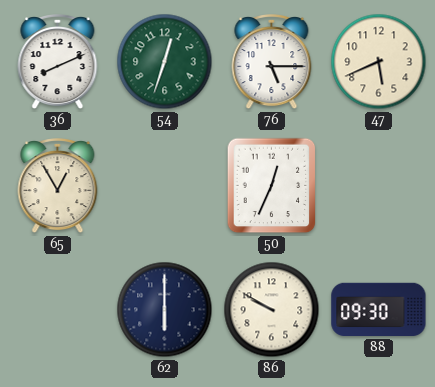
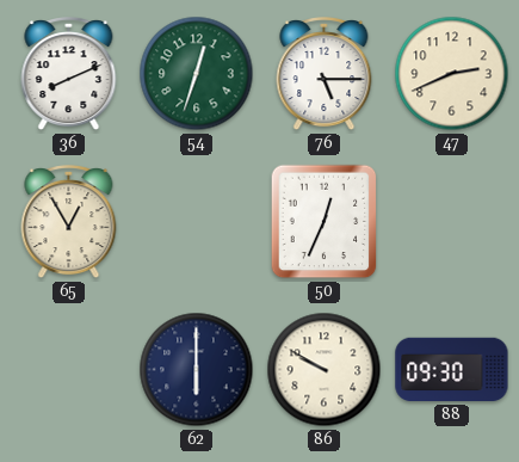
47: 5:41 -> 2:41 (452, 74)
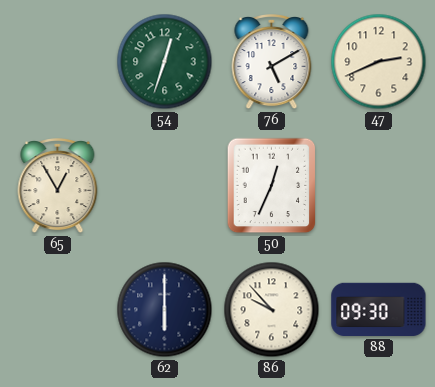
36: 8:11 -> none (69, 75)
76: 5:15 -> 5:10 (272, 63)
86: 9:50 -> 9:53 (272, 310)
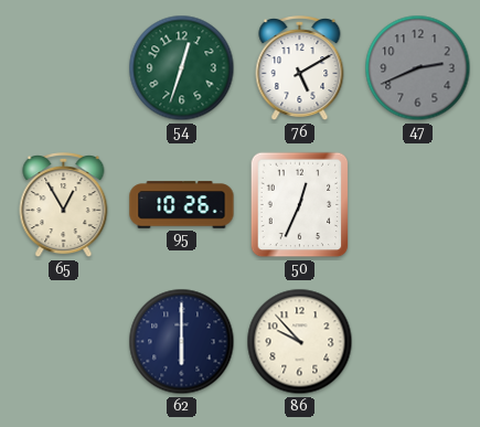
47 dial: cream -> grey (418, 68)
95: none -> 10:26 (182, 205)
88: 09:30 -> none (379, 310)
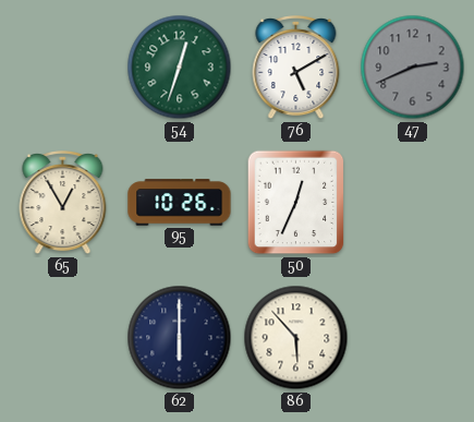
86: 9:53 -> 5:53 (296, 338)
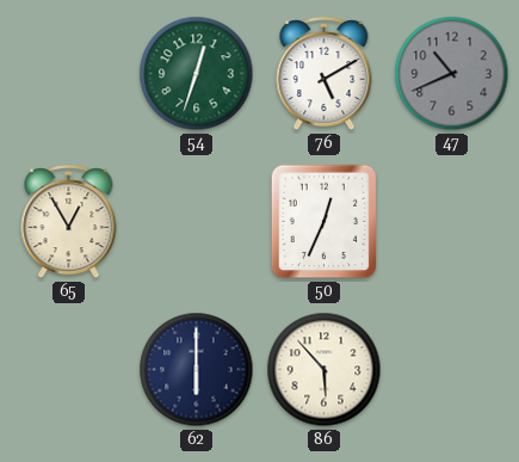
47: 2:41 -> 10:41 (452, 74)
95: 10:26 -> none (180, 203)
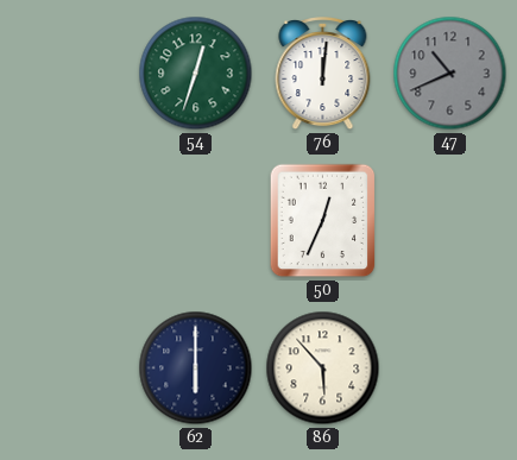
76: 5:10 -> 12:01 (323, 75)
65: 12:55 -> none (69, 223)
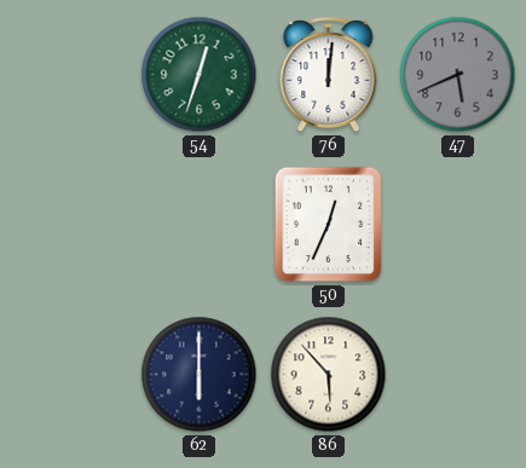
47: 10:41 -> 5:41 (458, 75)
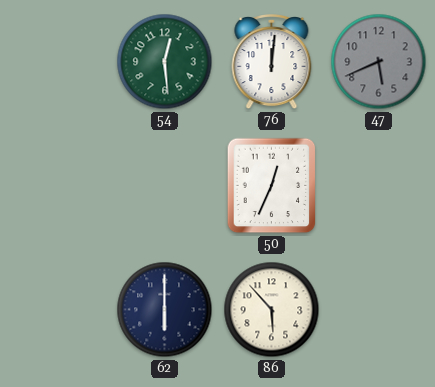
54: 12:33 -> 12:29 (165, 62)
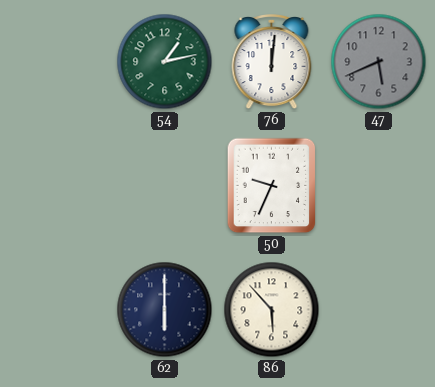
54: 12:29 -> 1:13 (165, 62)
50: 12:34 -> 9:34 (272, 186)
